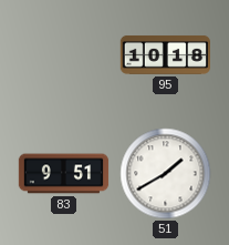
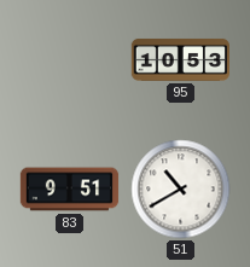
95: 10:18 -> 10:53 (180, 59)
51: 1:40 -> 10:40 (181, 190)
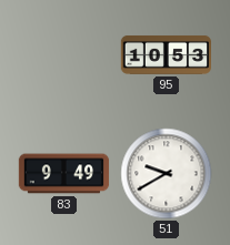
83: 9:51 -> 9:49 (64, 174)
51: 10:40 -> 9:40 (167, 174)
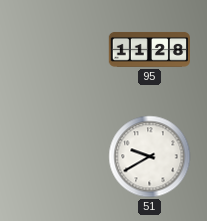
95: 10:53 -> 11:28 (149, 49)
83: 9:49 -> none (64, 174)
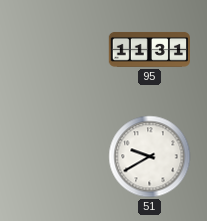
95: 11:28 -> 11:31 (149, 49)
